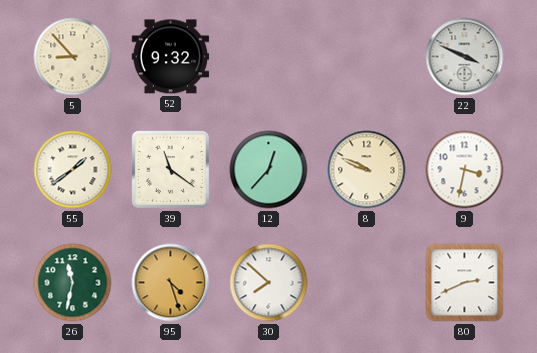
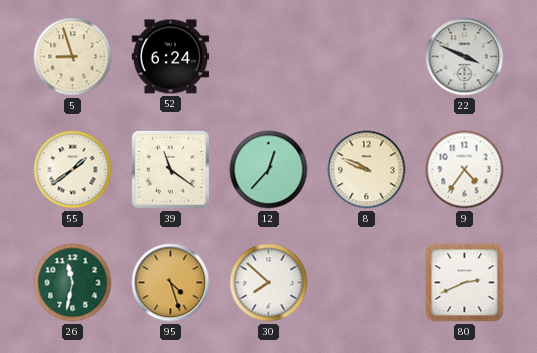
5: 8:53 -> 8:57 (73, 57)
52: 9:32 -> 6:24 (171, 57)
9: 3:32 -> 4:36 (465, 170)
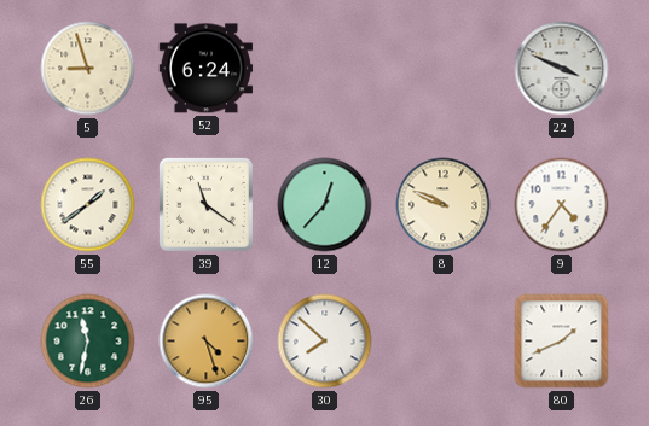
80: 2:41 -> 1:41 (562, 342)
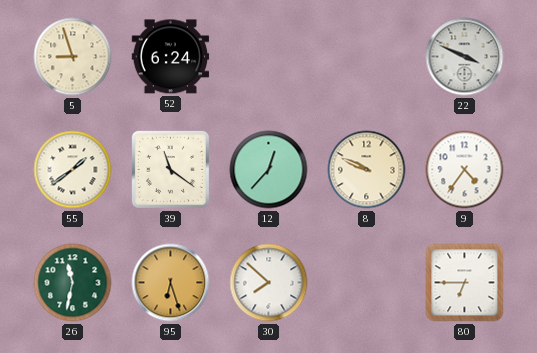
95: 4:27 -> 6:27 (171, 283)
80: 1:41 -> 6:45 (465, 283)
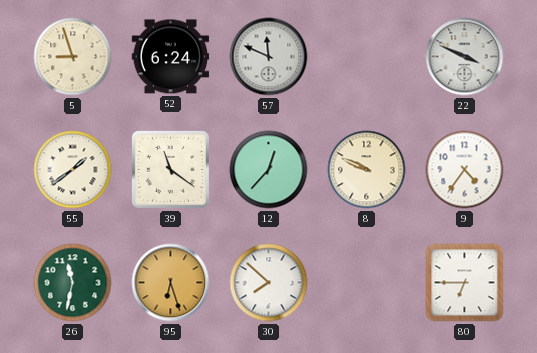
57: none -> 11:49 (269, 57)
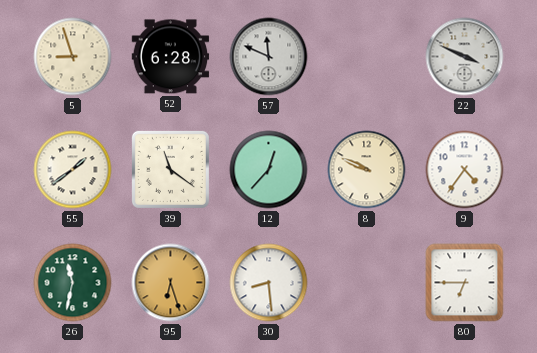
52: 6:24 -> 6:28 (171, 57)
30: 7:52 -> 8:29 (269, 283)
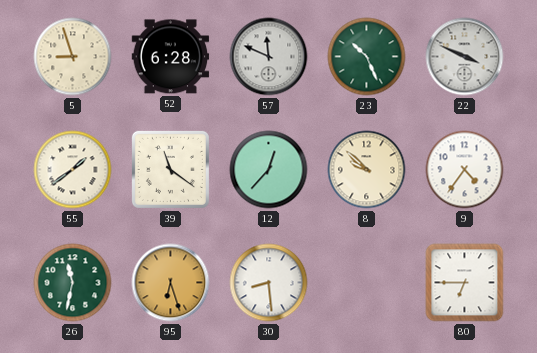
23: none -> 10:26 (367, 57)
8: 9:49 -> 9:52 (367, 170)
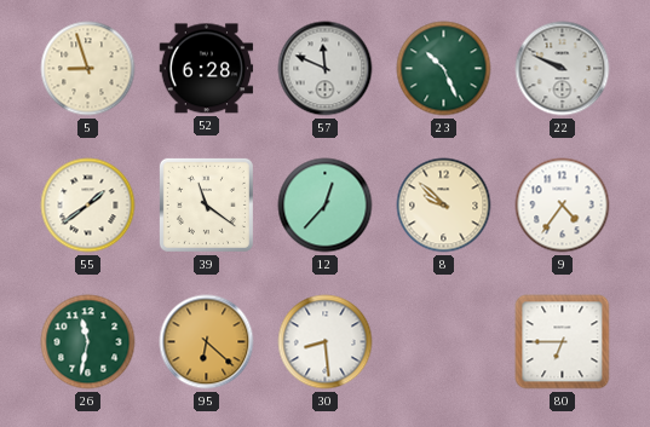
22: 3:49 -> 9:49 (563, 69)
95: 6:27 -> 6:22 (207, 342)
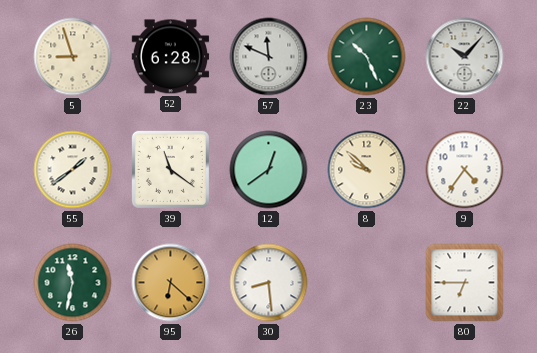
22: 9:49 -> 10:07 (465, 57)
12: 12:37 -> 12:39 (269, 170)
